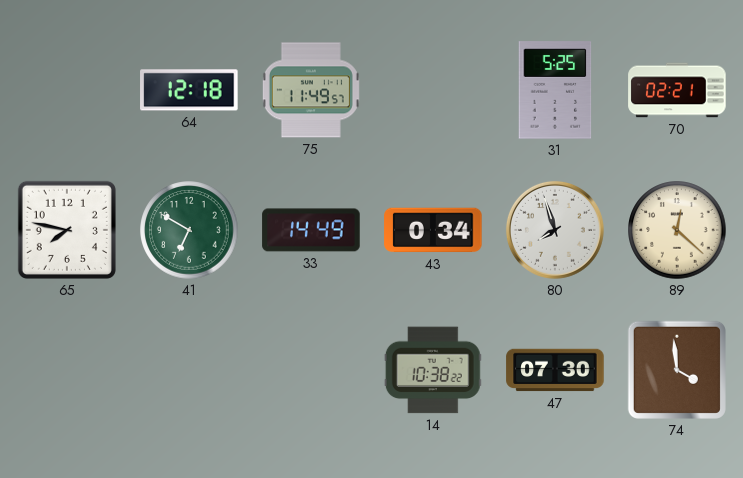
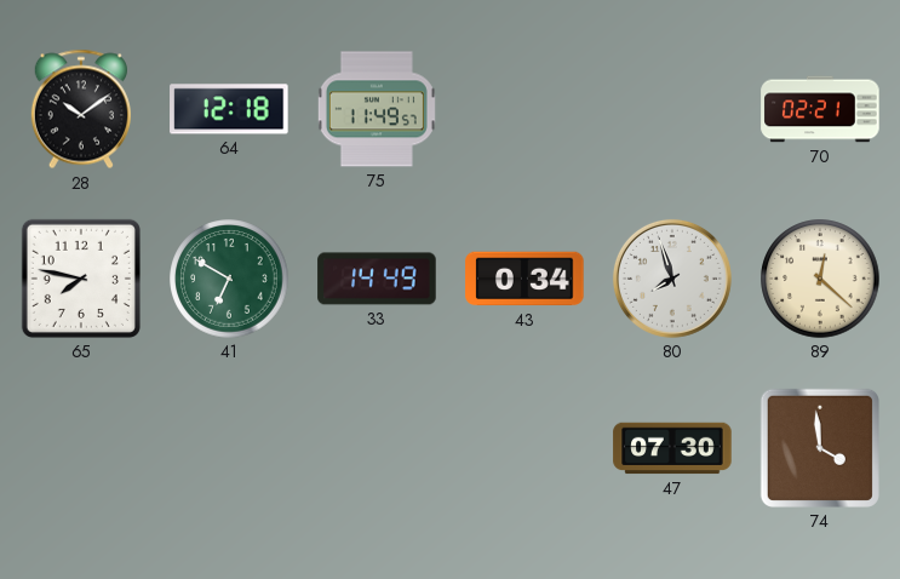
28: none -> 10:09 (80, 109)
31: 5:25 -> none (555, 90)
14: 10:38 -> none (433, 370)
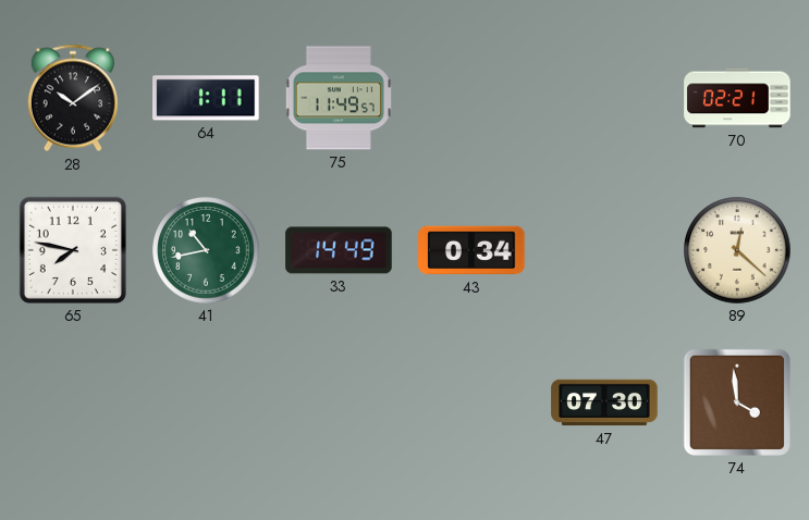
64: 12:18 -> 1:11 (206, 98)
41: 6:50 -> 10:43 (206, 250)
80: 7:57 -> none (672, 279)
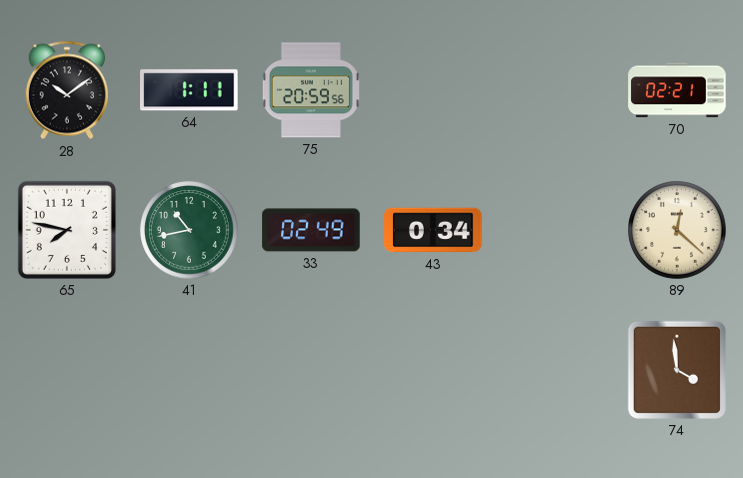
75: 11:49 -> 20:59 (311, 90)
33: 14:49 -> 02:49 (311, 230)
47: 07:30 -> none (604, 403)
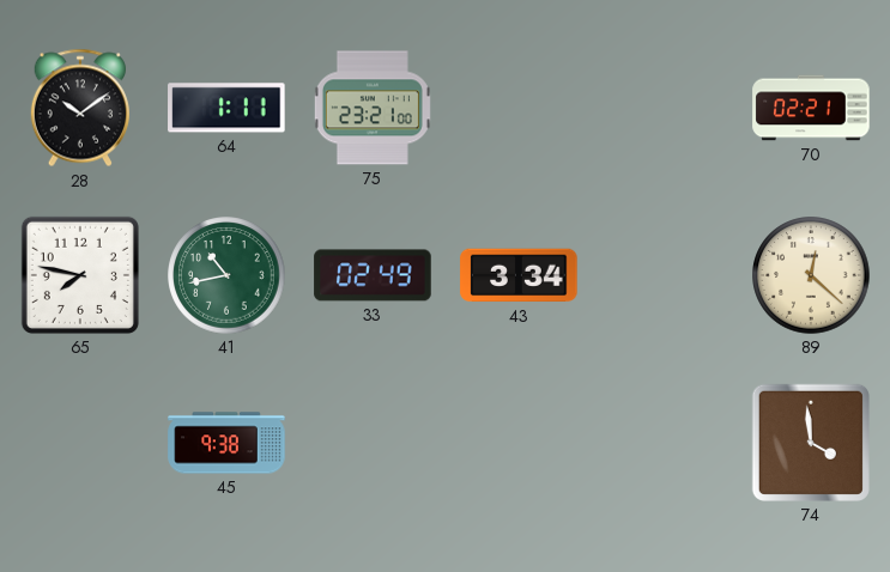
75: 20:59 -> 23:21 (373, 108)
43: 0:34 -> 3:34 (519, 275)
45: none -> 9:38 (226, 443)
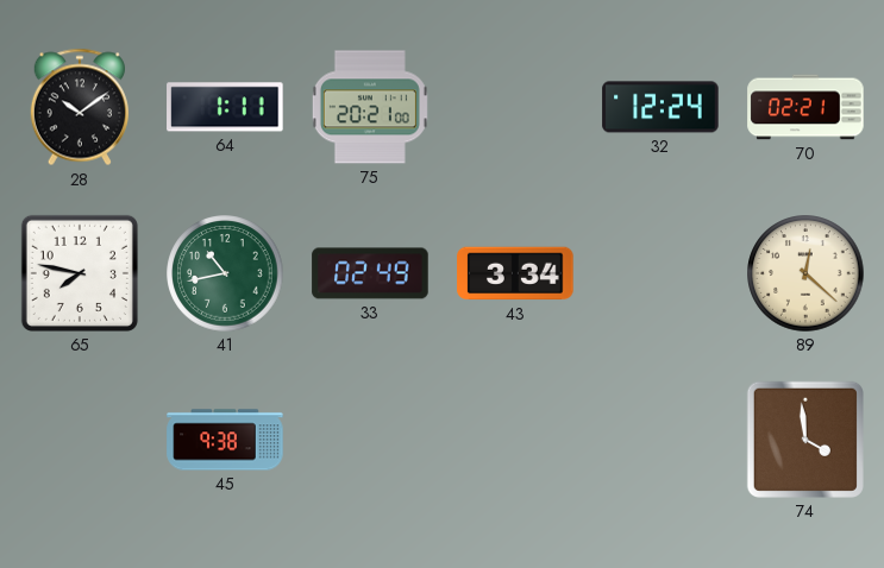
75: 23:21 -> 20:21 (370, 107)
32: none -> 12:24 (660, 107)
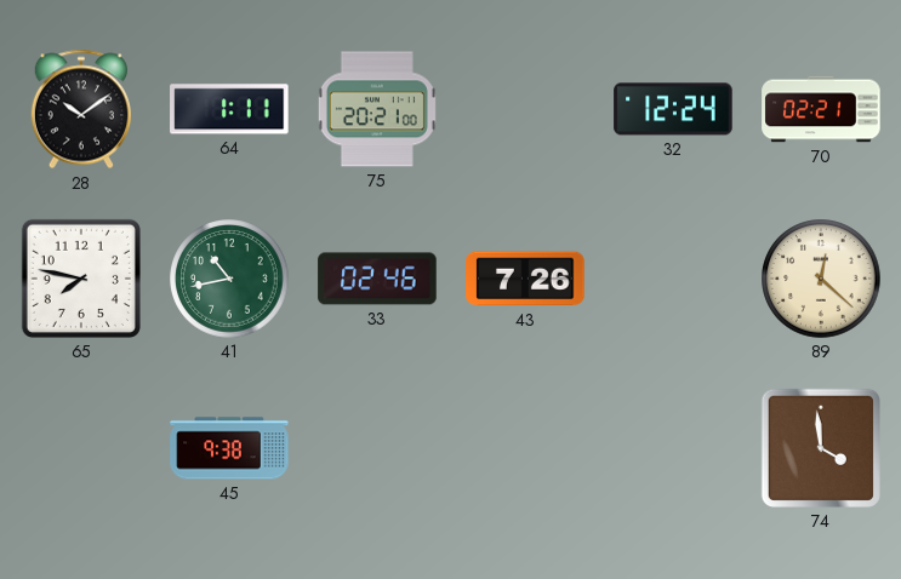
33: 02:49 -> 02:46 (377, 279)
43: 3:34 -> 7:26 (525, 279)
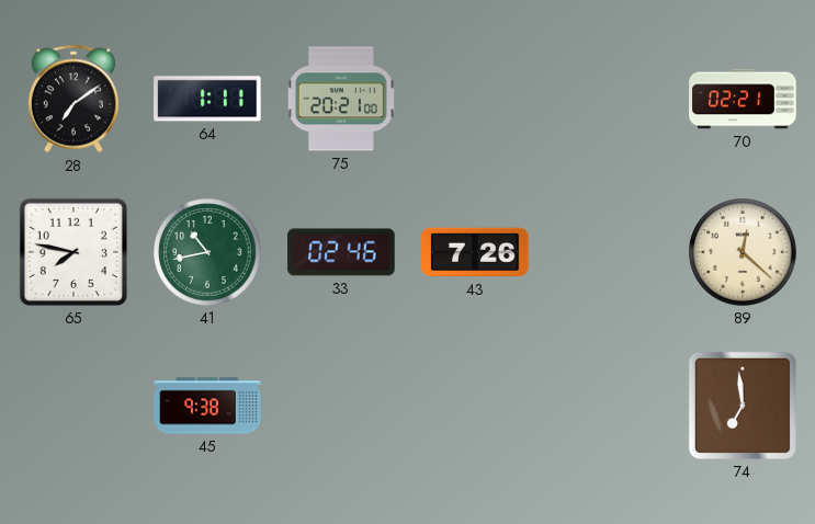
28: 10:09 -> 7:09 (72, 99)
32: 12:24 -> none (673, 109)
74: 3:59 -> 6:59 (743, 406)
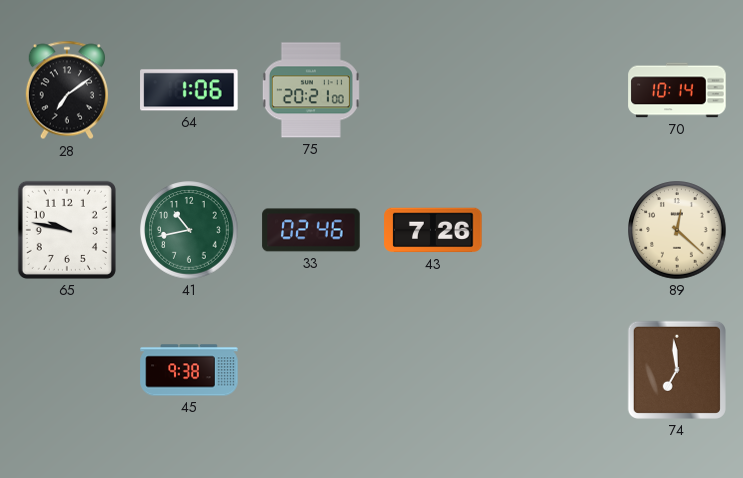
64: 1:11 -> 1:06 (189, 90)
70: 02:21 -> 10:14 (677, 90)
65: 7:47 -> 9:47 (67, 230)
